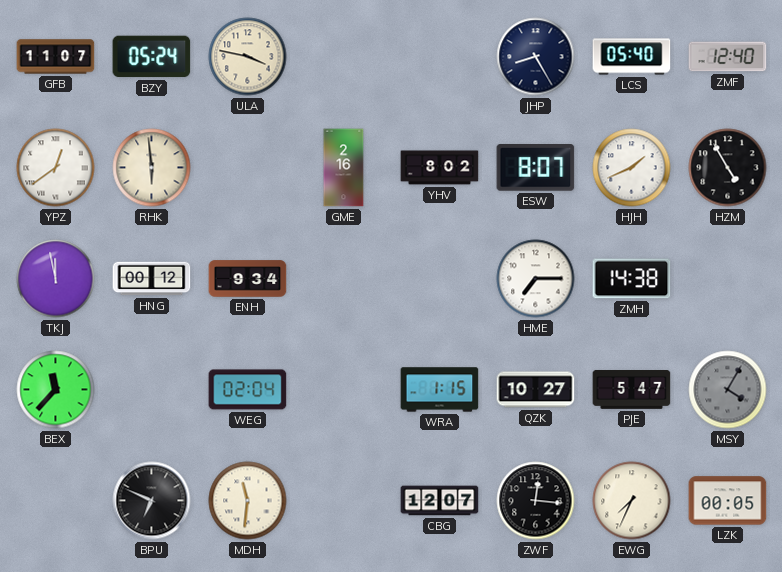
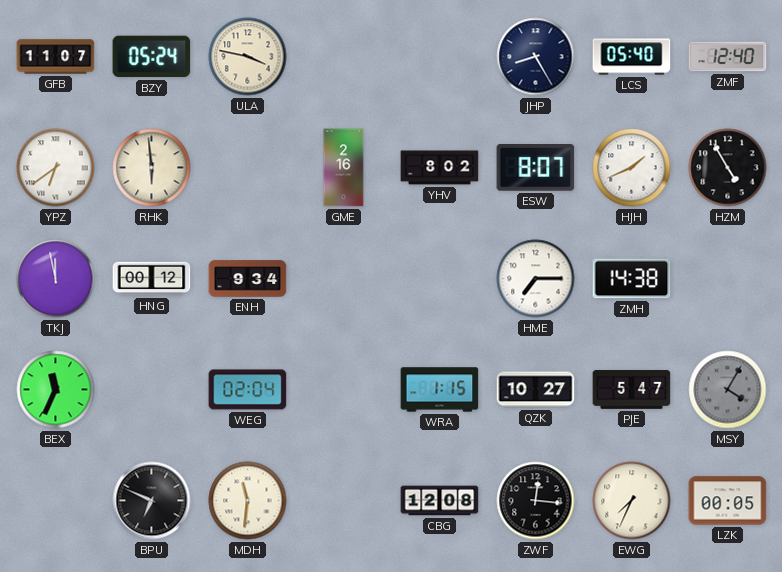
YPZ: 12:39 -> 6:39 (56, 168)
BEX: 11:37 -> 11:34 (56, 390)
CBG: 12:07 -> 12:08 (440, 501)
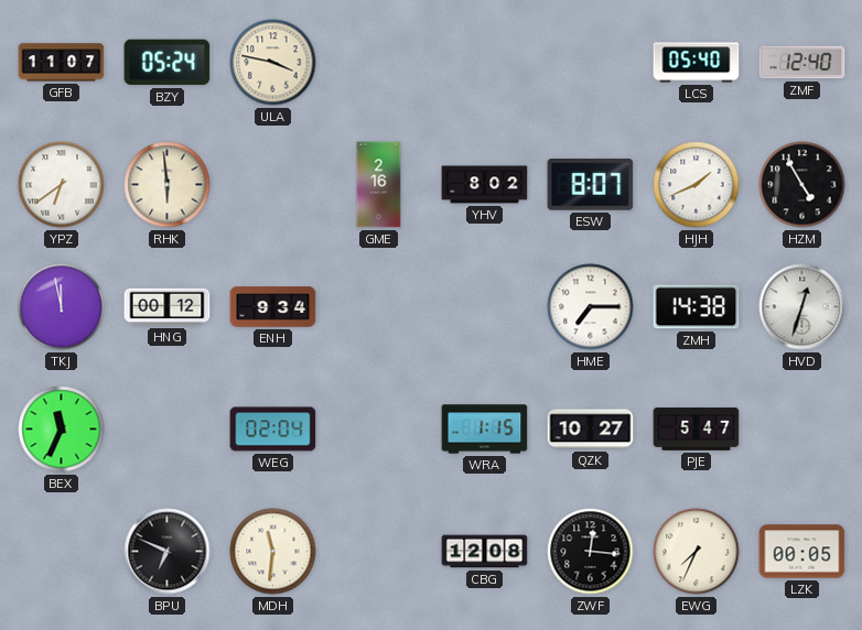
JHP: 8:25 -> none (536, 57)
HVD: none -> 12:33 (802, 307)
MSY: 4:05 -> none (728, 390)
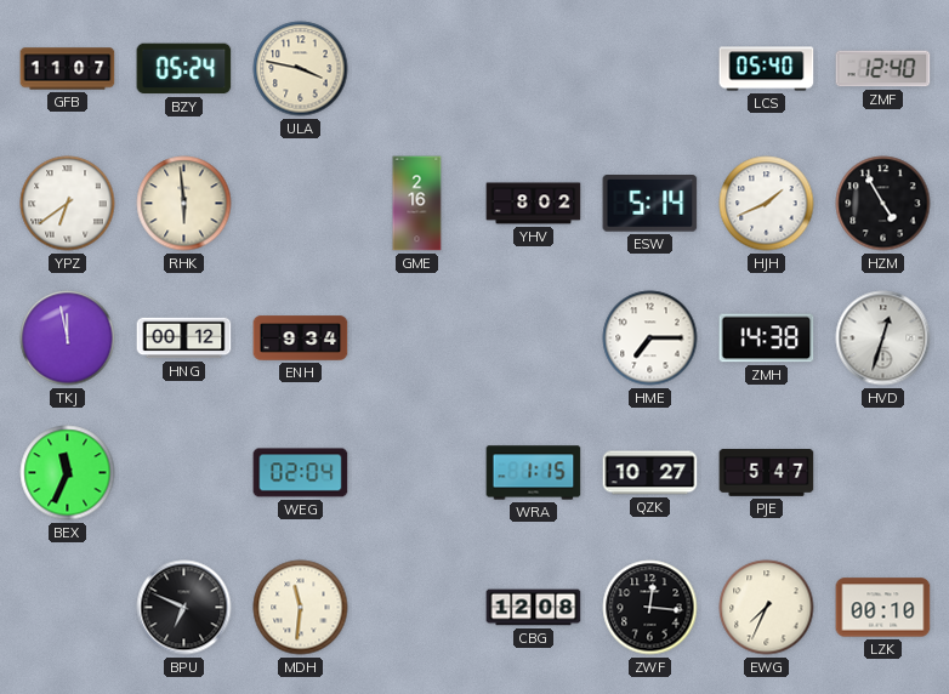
ESW: 8:07 -> 5:14 (650, 204)
LZK: 00:05 -> 00:10 (883, 608)
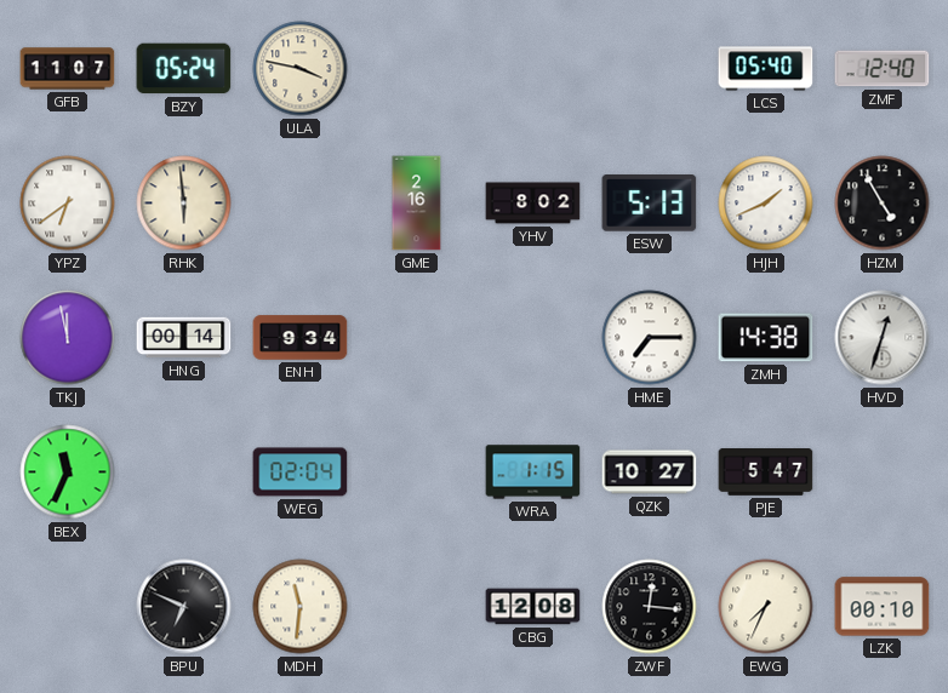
ESW: 5:14 -> 5:13 (650, 204)
HNG: 00:12 -> 00:14 (184, 338)
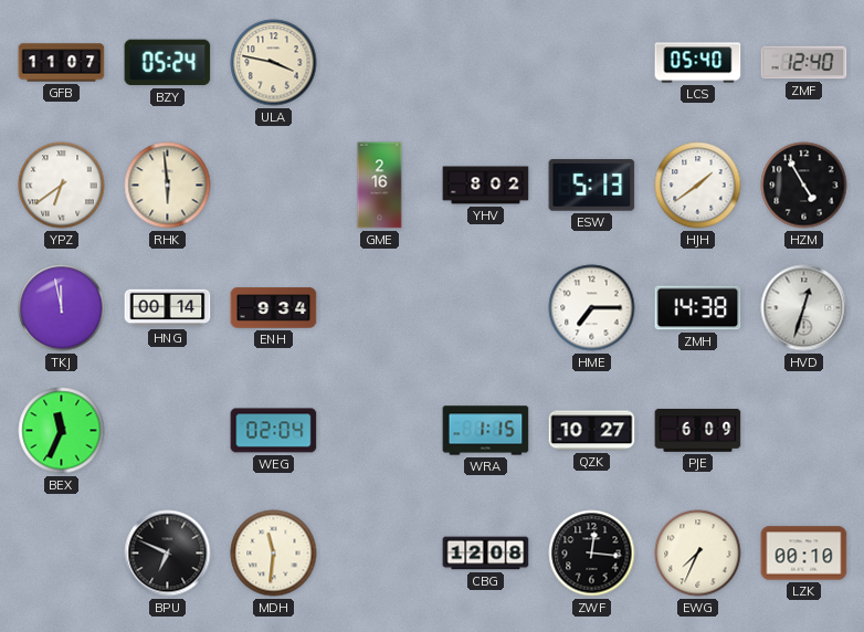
HJH: 1:41 -> 1:39 (698, 186)
PJE: 5:47 -> 6:09 (698, 431)
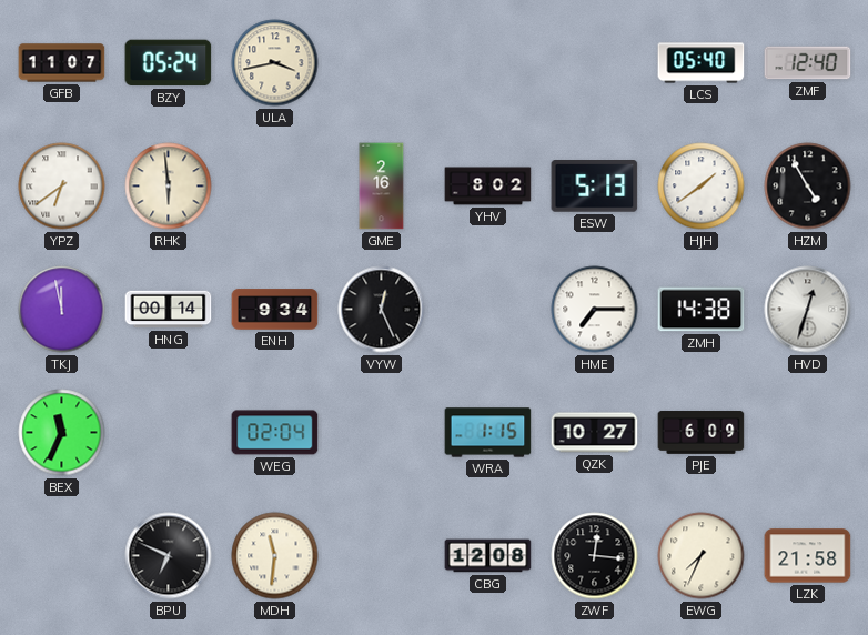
ULA: 3:47 -> 3:43 (275, 63)
VYW: none -> 12:26 (382, 310)
LZK: 00:10 -> 21:58 (808, 556)
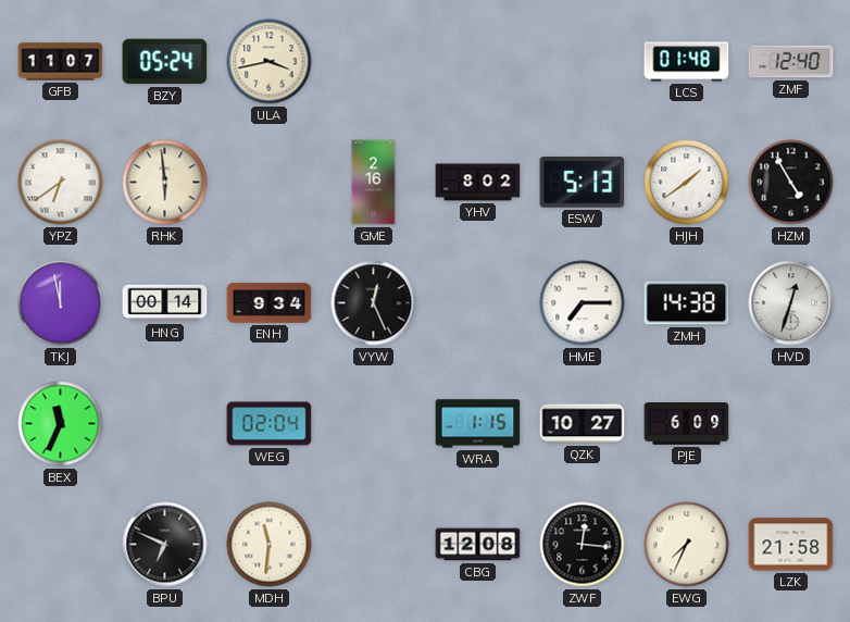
LCS: 05:40 -> 01:48 (687, 62)
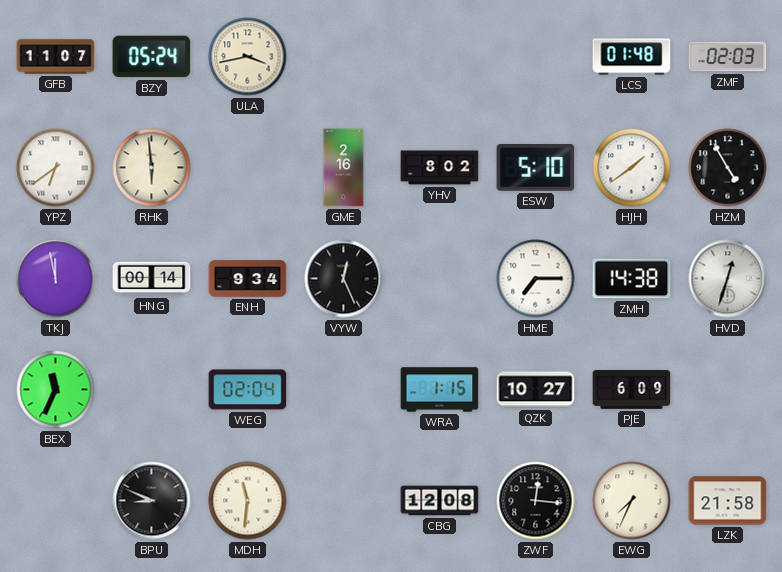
ZMF: 12:40 -> 02:03 (728, 57)
ESW: 5:13 -> 5:10 (536, 168)
BPU: 6:49 -> 8:49 (152, 501)
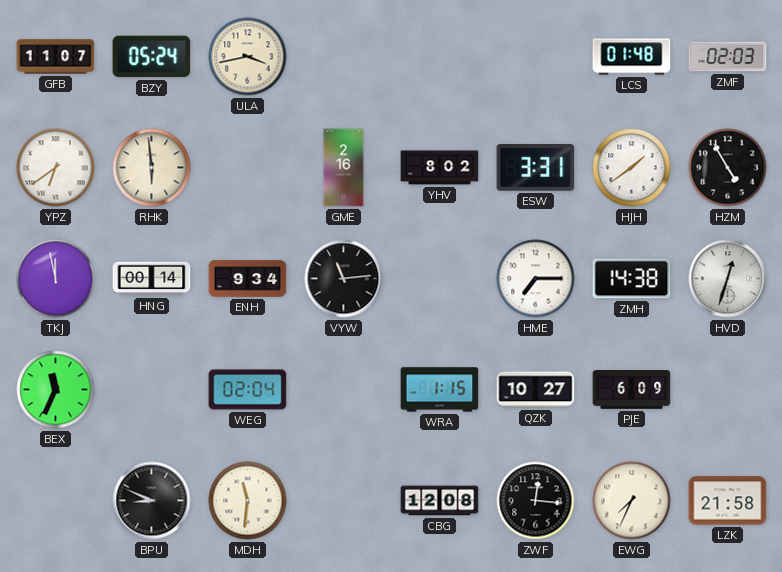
ESW: 5:10 -> 3:31 (536, 168)
VYW: 12:26 -> 11:14 (344, 279)
